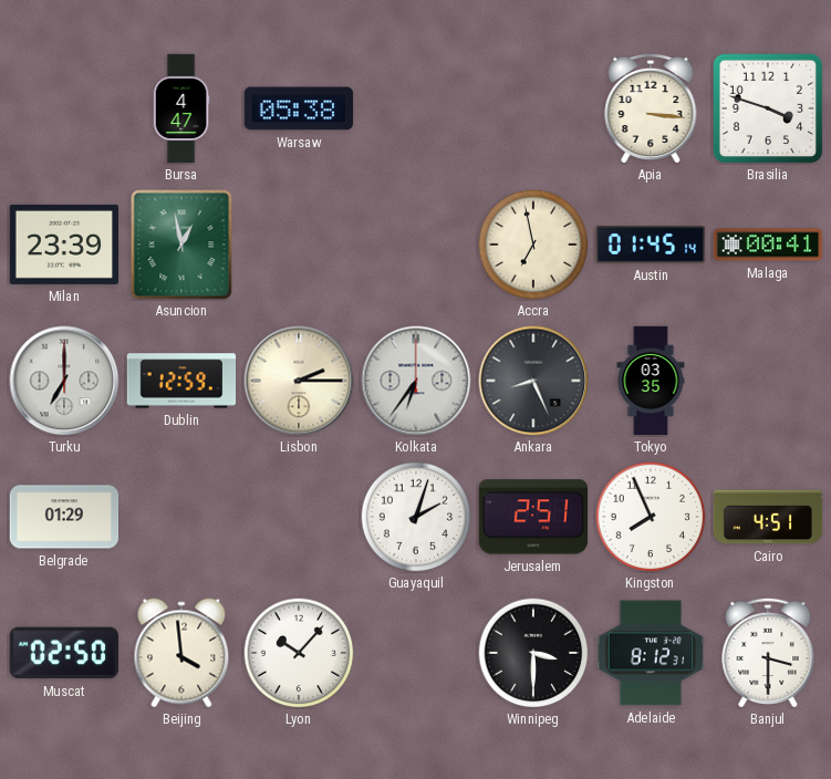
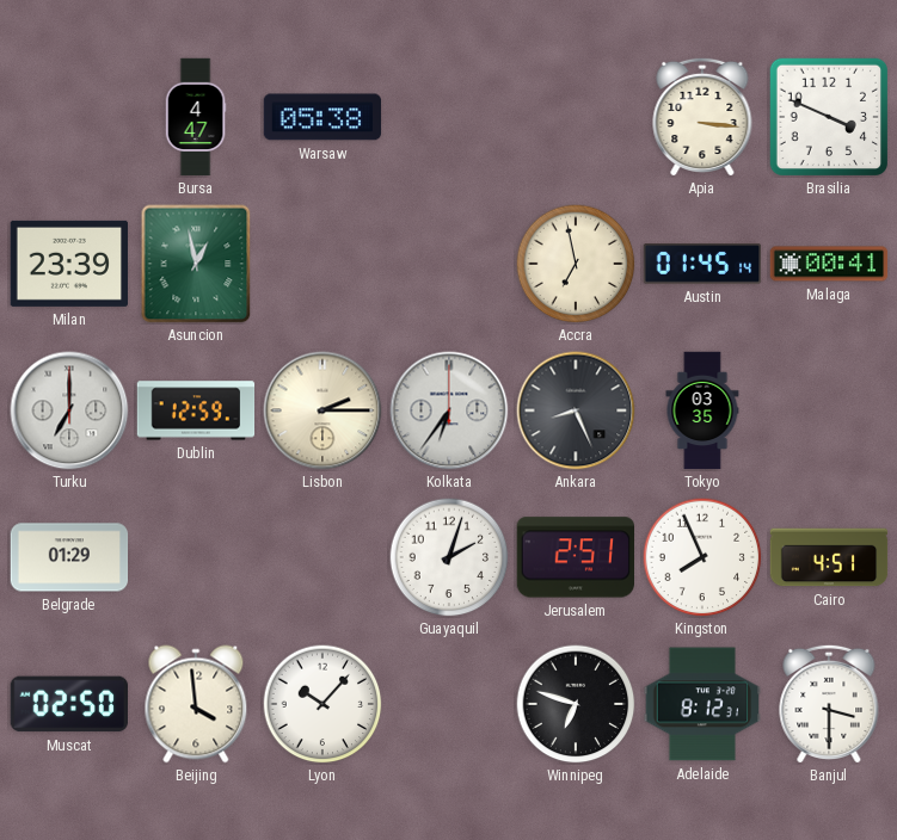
Brasilia: 3:48 -> 3:49 (828, 116)
Winnipeg: 3:30 -> 6:48 (576, 704)
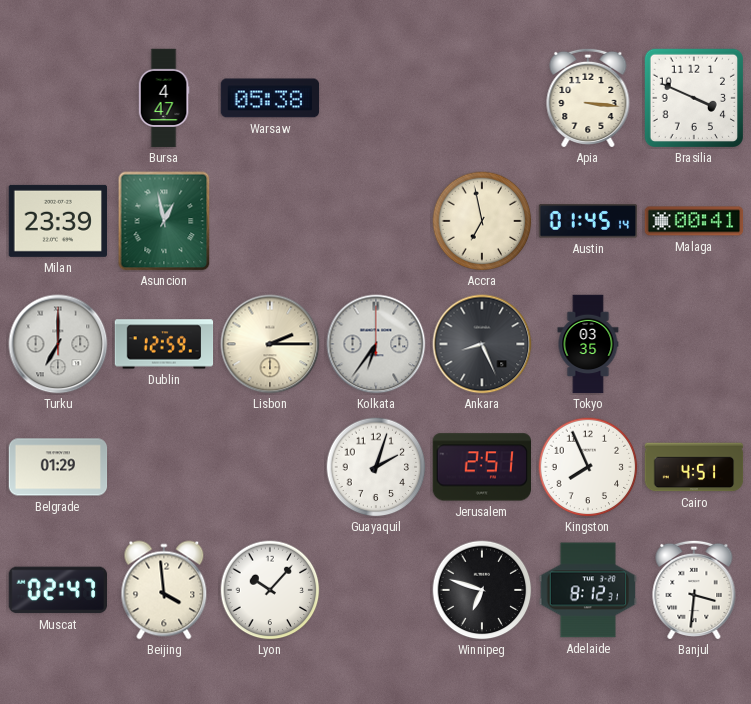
Muscat: 02:50 -> 02:47 (57, 590)
Banjul: 3:30 -> 3:31 (694, 589)
